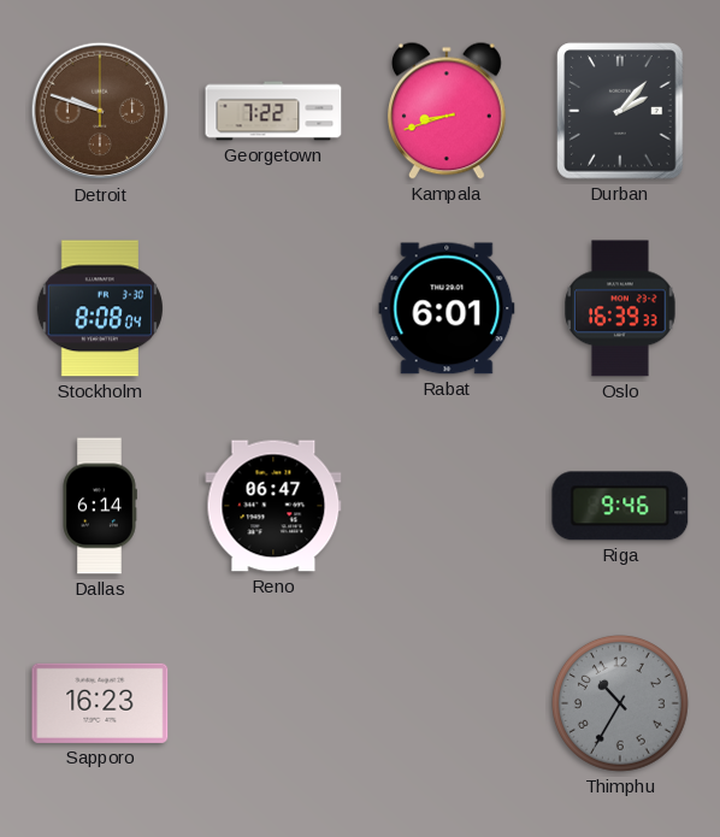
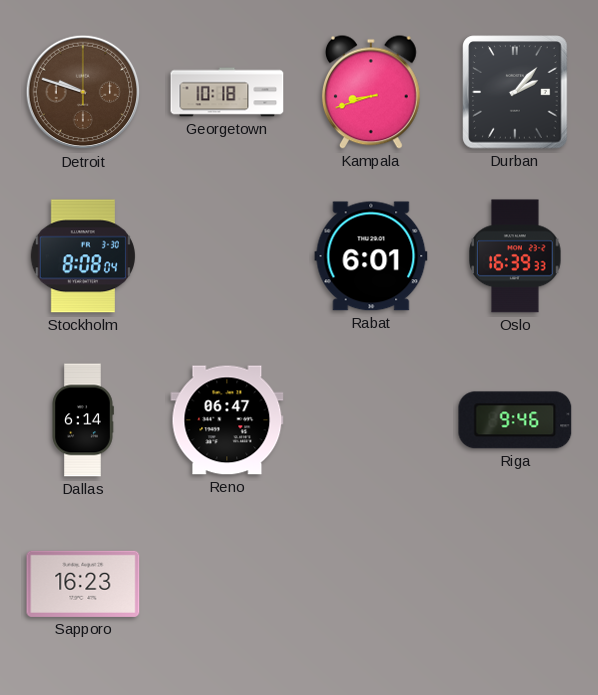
Georgetown: 7:22 -> 10:18 (227, 92)
Thimphu: 10:35 -> none (621, 705)
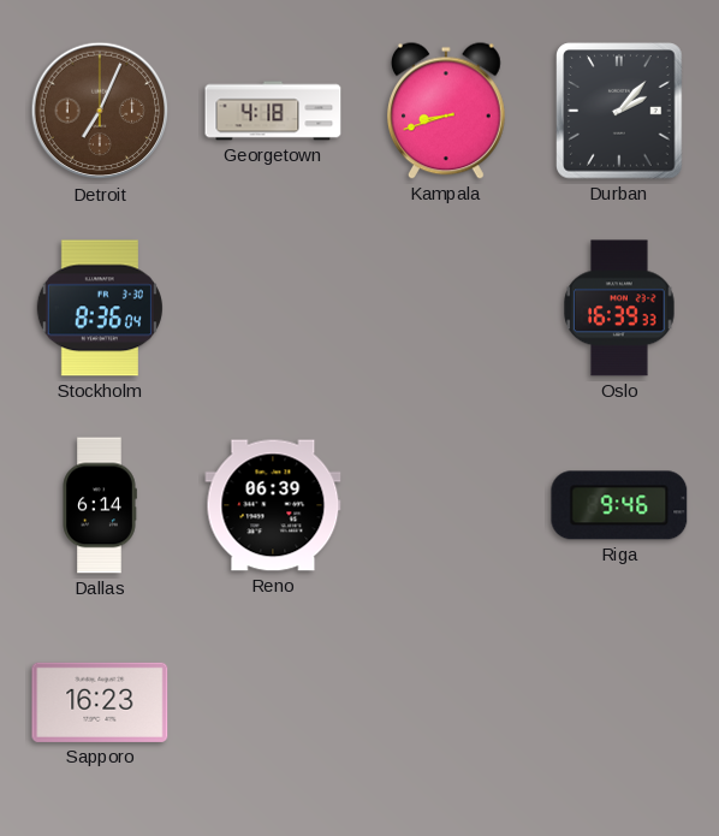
Detroit: 9:48 -> 7:04 (100, 111)
Georgetown: 10:18 -> 4:18 (273, 111)
Stockholm: 8:08 -> 8:36 (100, 308)
Rabat: 6:01 -> none (371, 256)
Reno: 06:47 -> 06:39 (273, 505)
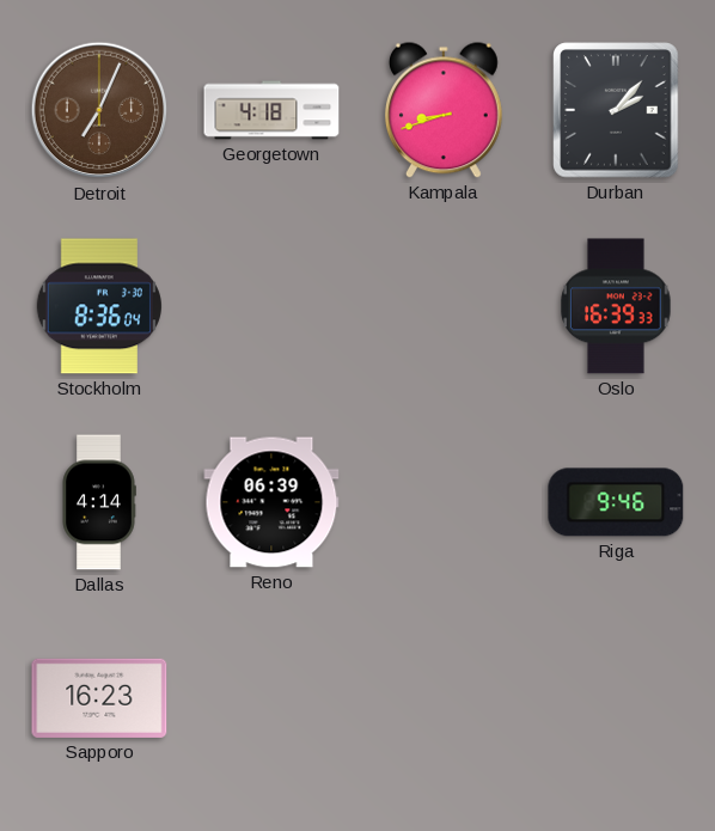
Dallas: 6:14 -> 4:14 (99, 502)
